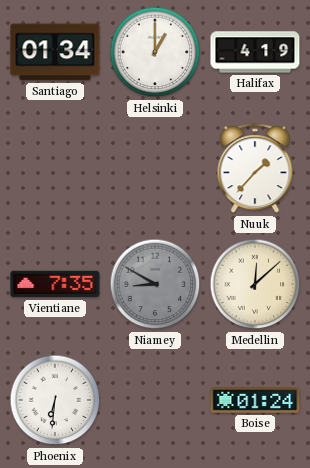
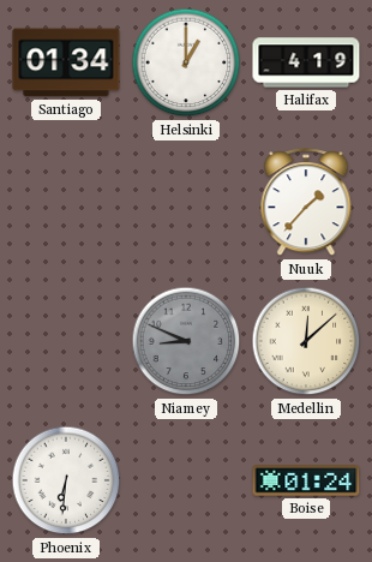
Vientiane: 7:35 -> none (55, 284)
Niamey: 8:50 -> 8:49 (186, 341)
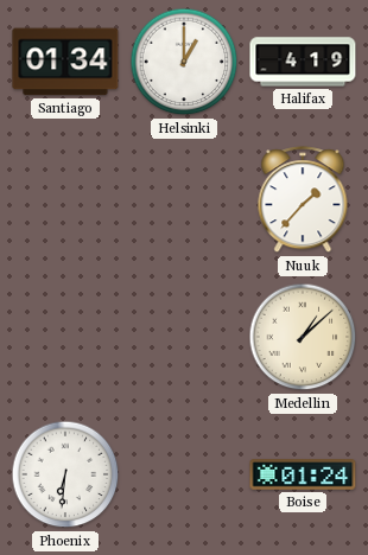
Niamey: 8:49 -> none (186, 341)
Medellin: 12:08 -> 1:08 (303, 337)
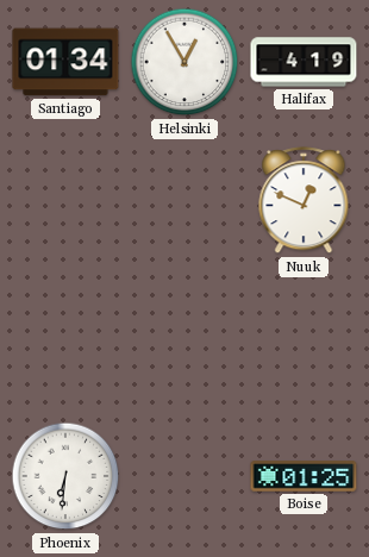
Helsinki: 1:00 -> 12:55 (185, 62)
Nuuk: 1:37 -> 12:49 (304, 201)
Medellin: 1:08 -> none (303, 337)
Boise: 01:24 -> 01:25 (304, 476)
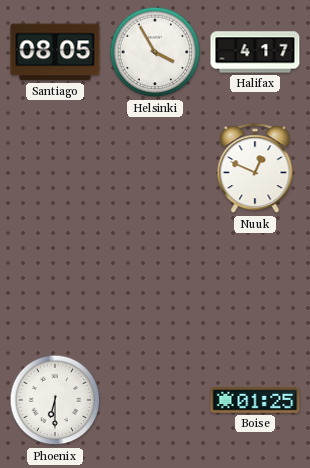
Santiago: 01:34 -> 08:05 (55, 52)
Helsinki: 12:55 -> 3:55 (155, 52)
Halifax: 4:19 -> 4:17 (255, 52)
Phoenix: 6:31 -> 6:30 (55, 400)
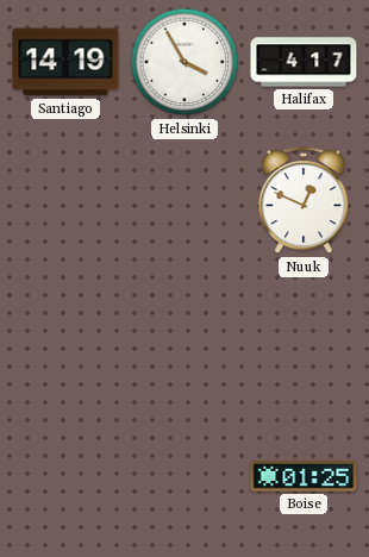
Santiago: 08:05 -> 14:19 (65, 62)
Phoenix: 6:30 -> none (55, 400)
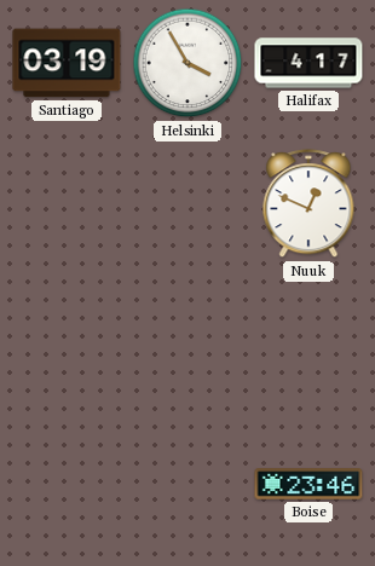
Santiago: 14:19 -> 03:19 (67, 63)
Boise: 01:25 -> 23:46 (308, 484)
